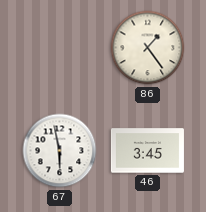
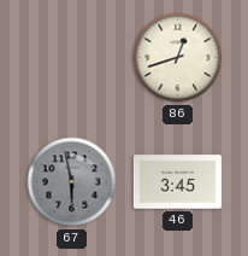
86: 1:24 -> 12:42 (178, 58)
67 dial: white -> grey (72, 182)
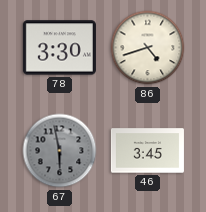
78: none -> 3:30 (59, 48)
86: 12:42 -> 4:42 (148, 48)
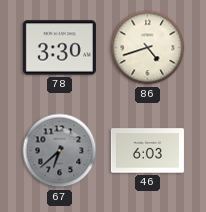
67: 5:58 -> 6:38 (60, 151)
46: 3:45 -> 6:03 (147, 151)
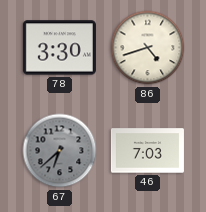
46: 6:03 -> 7:03 (147, 151)
